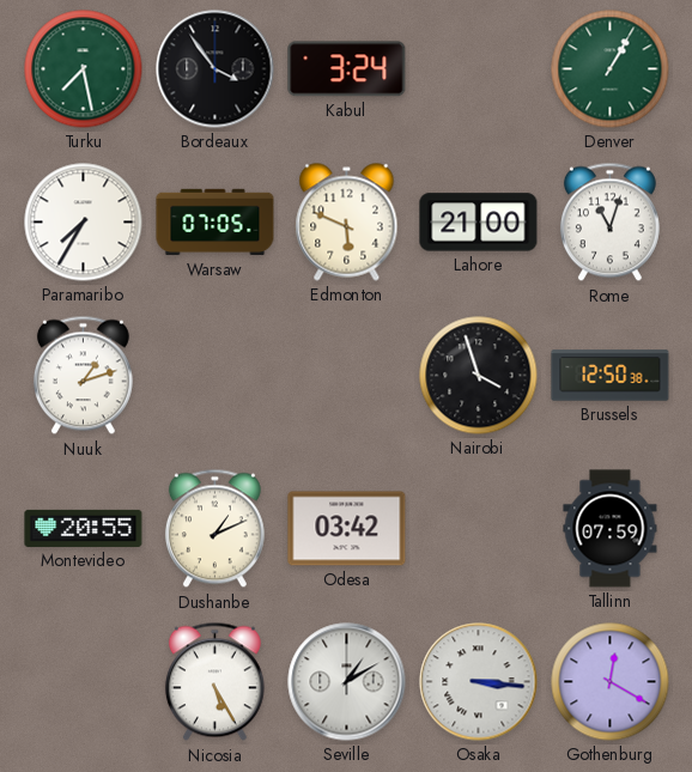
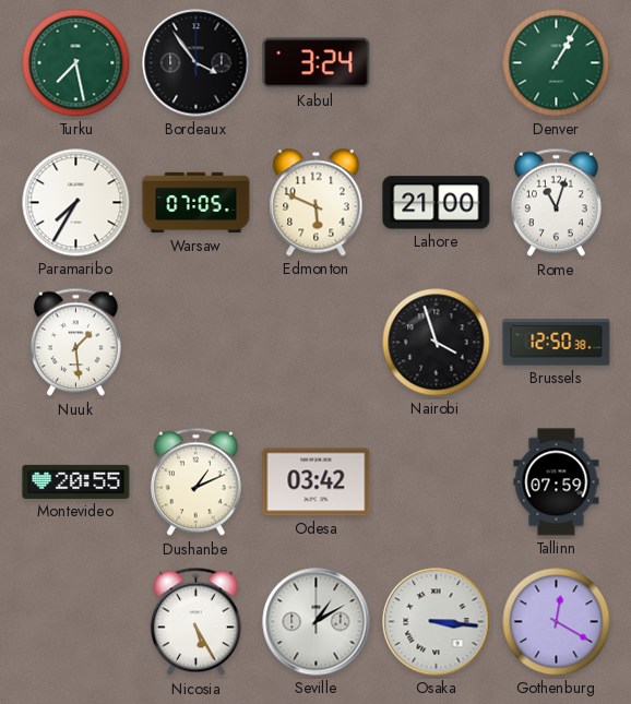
Nuuk: 1:12 -> 1:29 (75, 343)
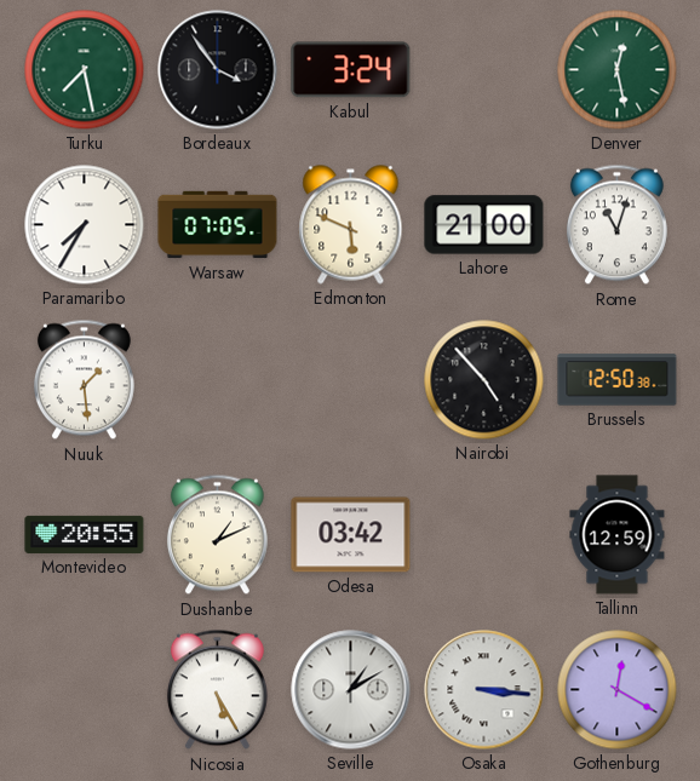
Denver: 1:05 -> 12:28 (618, 70)
Nairobi: 3:57 -> 4:53 (484, 380)
Tallinn: 07:59 -> 12:59 (618, 535)
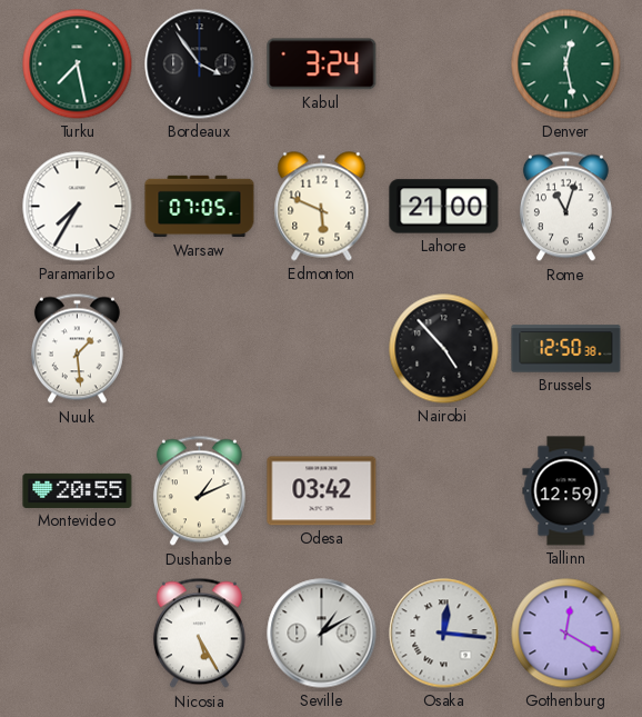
Osaka: 3:16 -> 12:16 (444, 634)
